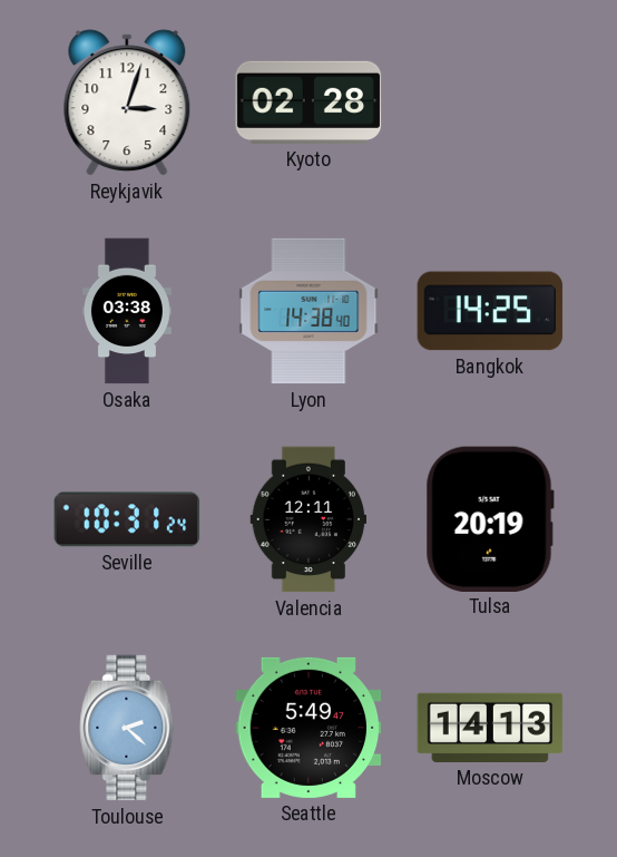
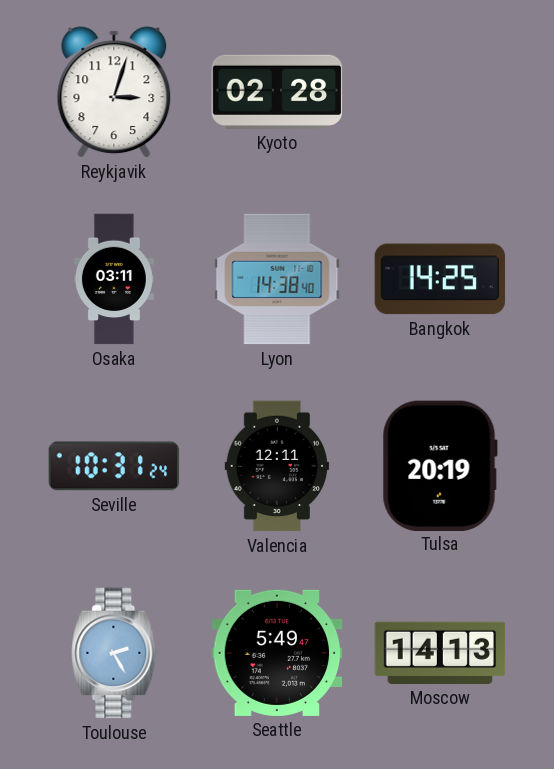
Osaka: 03:38 -> 03:11 (114, 279)
Toulouse: 2:22 -> 2:25 (114, 653)
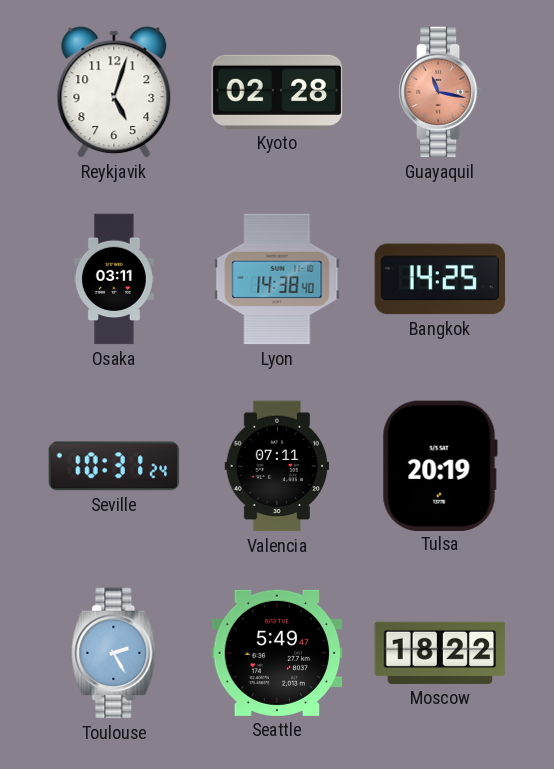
Reykjavik: 3:03 -> 5:03 (114, 92)
Guayaquil: none -> 11:17 (440, 92)
Valencia: 12:11 -> 07:11 (277, 466)
Moscow: 14:13 -> 18:22 (440, 653)
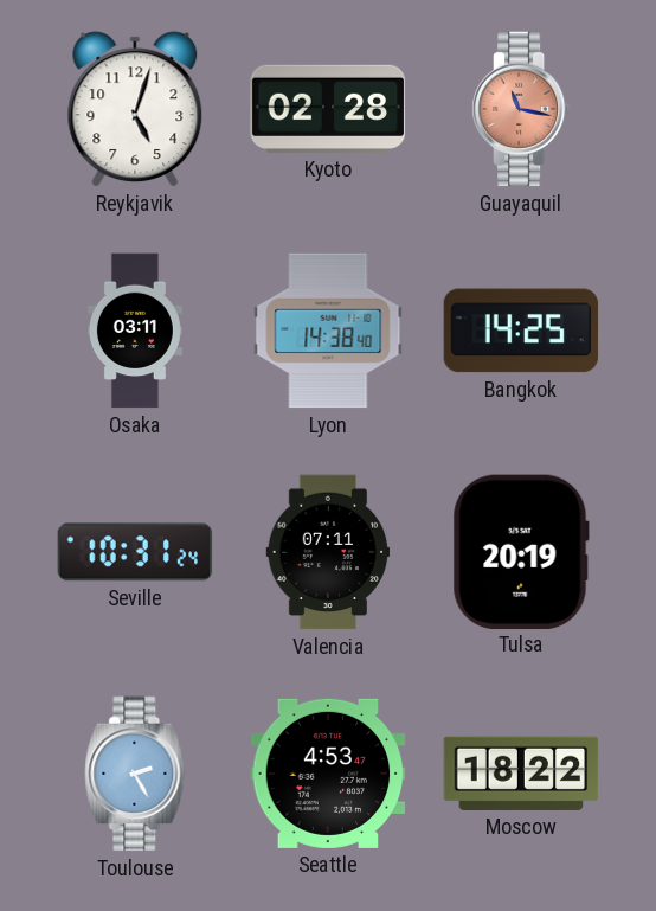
Seattle: 5:49 -> 4:53 (328, 774)
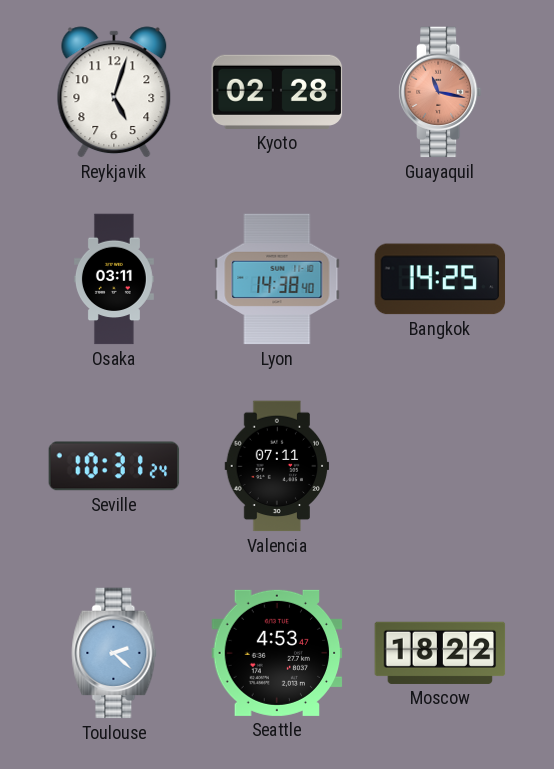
Tulsa: 20:19 -> none (521, 551)
Toulouse: 2:25 -> 2:22 (114, 653)
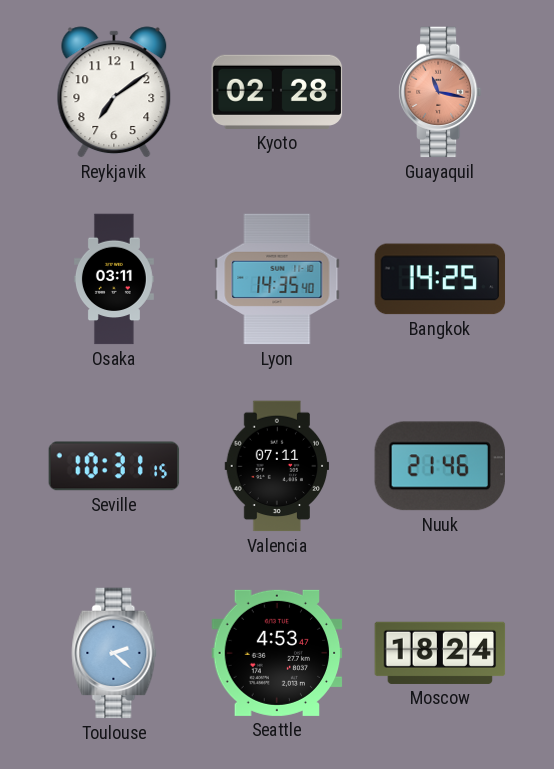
Reykjavik: 5:03 -> 7:09 (114, 92)
Lyon: 14:38 -> 14:35 (277, 279)
Seville: 10:31:24 -> 10:31:15 (114, 466)
Nuuk: none -> 21:46 (439, 466)
Moscow: 18:22 -> 18:24 (440, 653)
